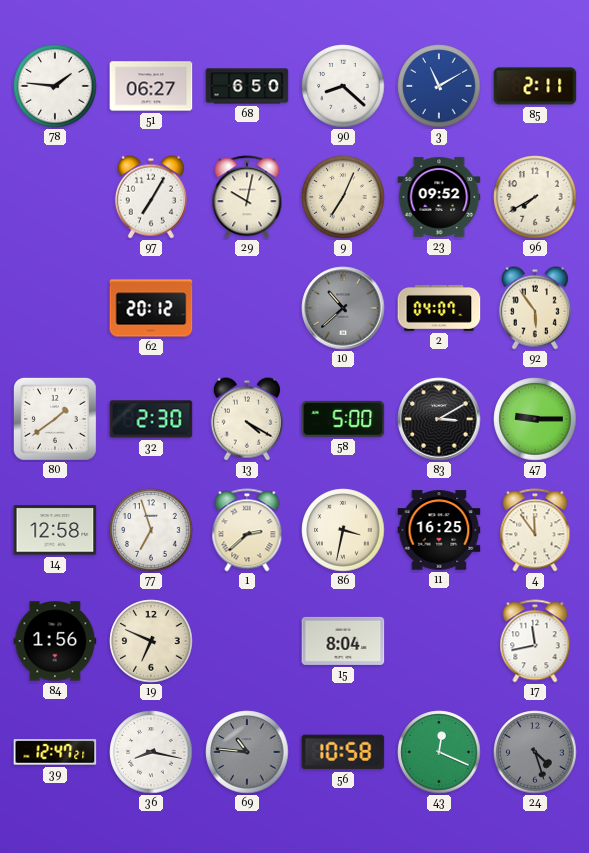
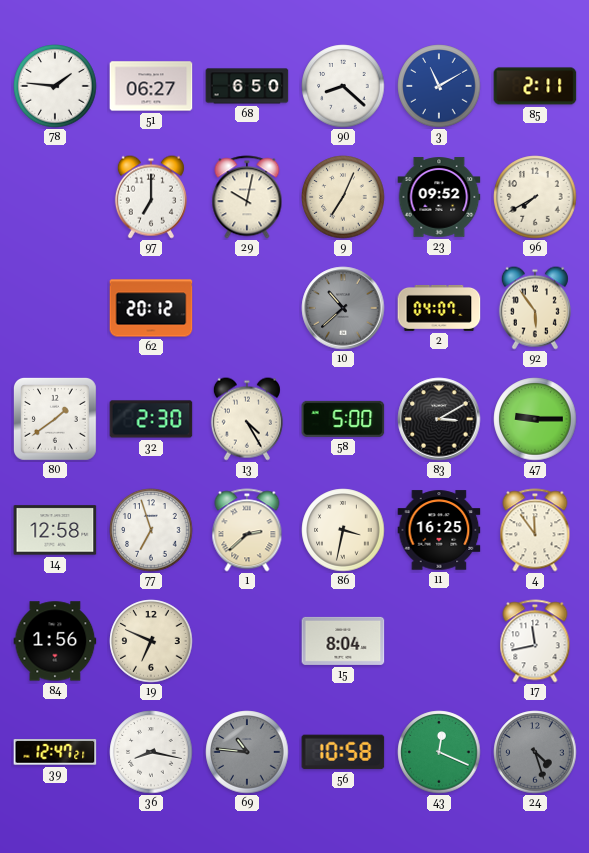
97: 7:05 -> 7:00 (151, 197)
13: 4:20 -> 4:25 (247, 419)
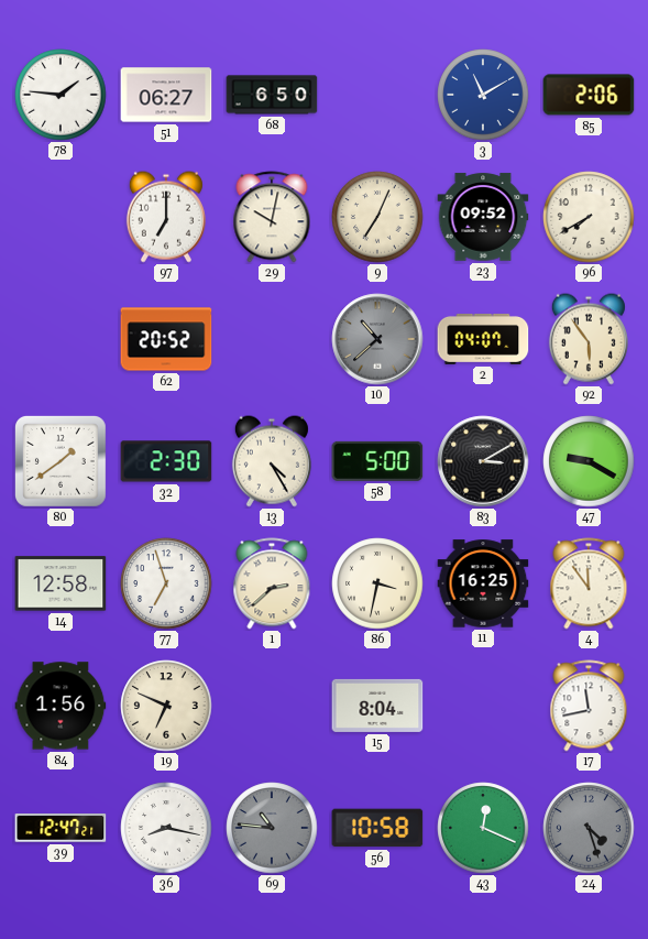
90: 8:22 -> none (343, 86)
85: 2:11 -> 2:06 (589, 95)
62: 20:12 -> 20:52 (166, 339)
47: 9:15 -> 9:20 (589, 461)
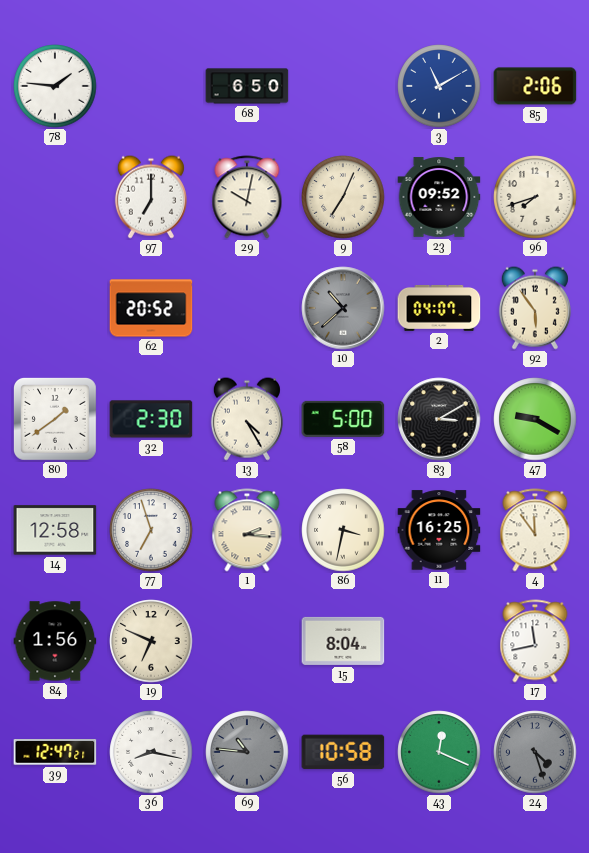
51: 06:27 -> none (166, 95)
96: 7:40 -> 7:42 (535, 197)
1: 2:38 -> 2:16 (247, 530)
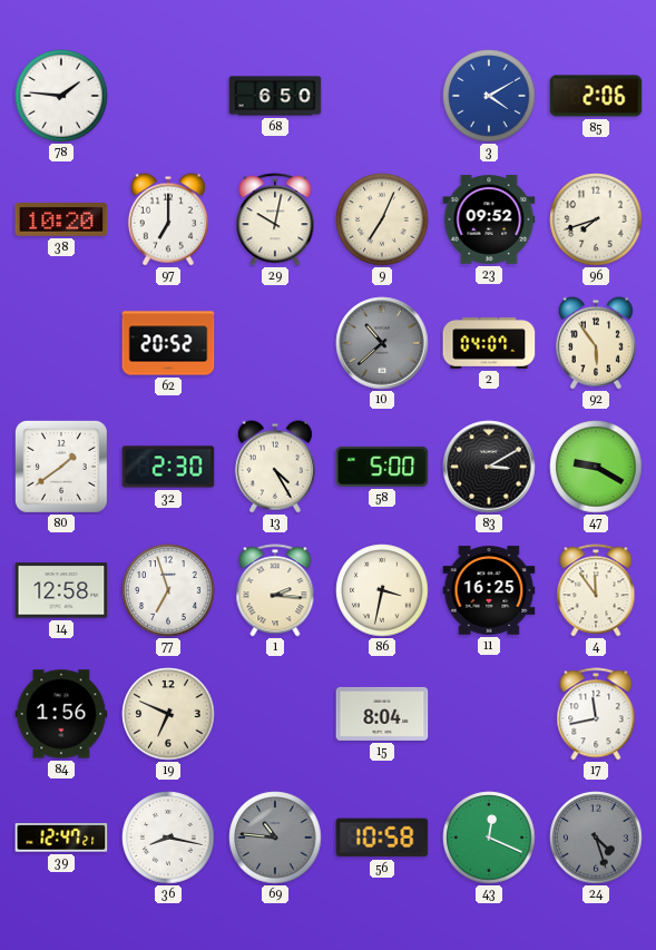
3: 11:10 -> 4:10 (489, 96)
38: none -> 10:20 (61, 221)
